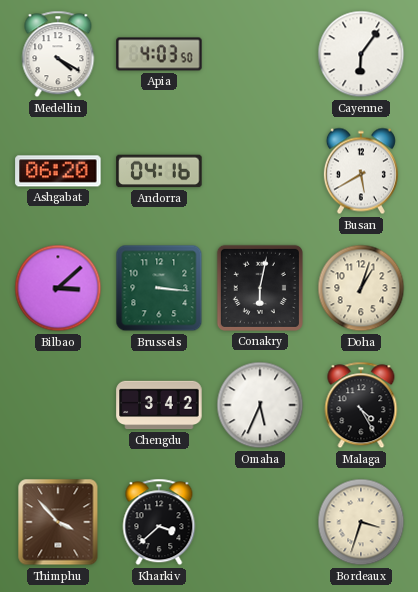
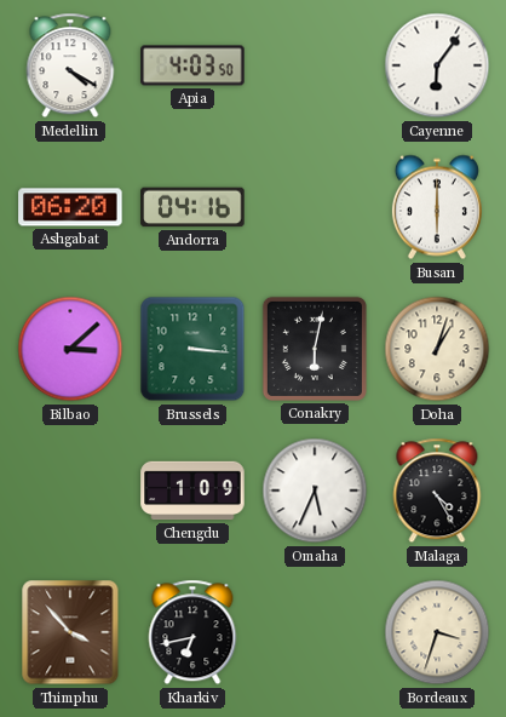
Busan: 5:40 -> 6:00 (437, 207)
Chengdu: 3:42 -> 1:09 (192, 491)
Kharkiv: 3:38 -> 6:43 (192, 632)
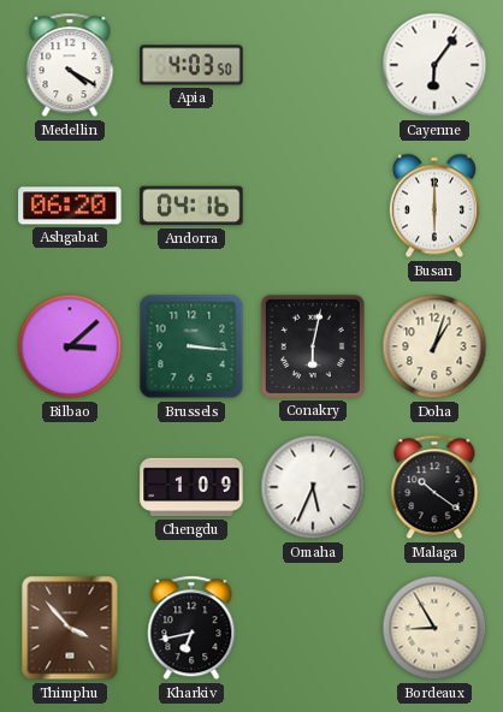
Malaga: 4:25 -> 10:21 (434, 487)
Bordeaux: 3:33 -> 8:55 (434, 628)
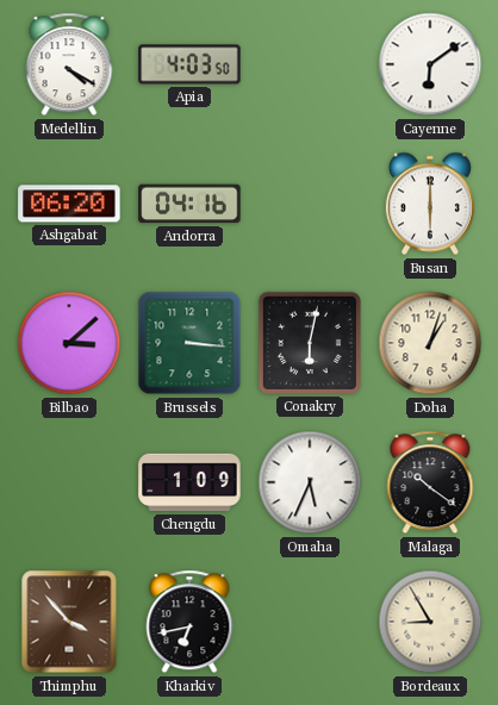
Cayenne: 6:06 -> 6:09 (430, 64)
